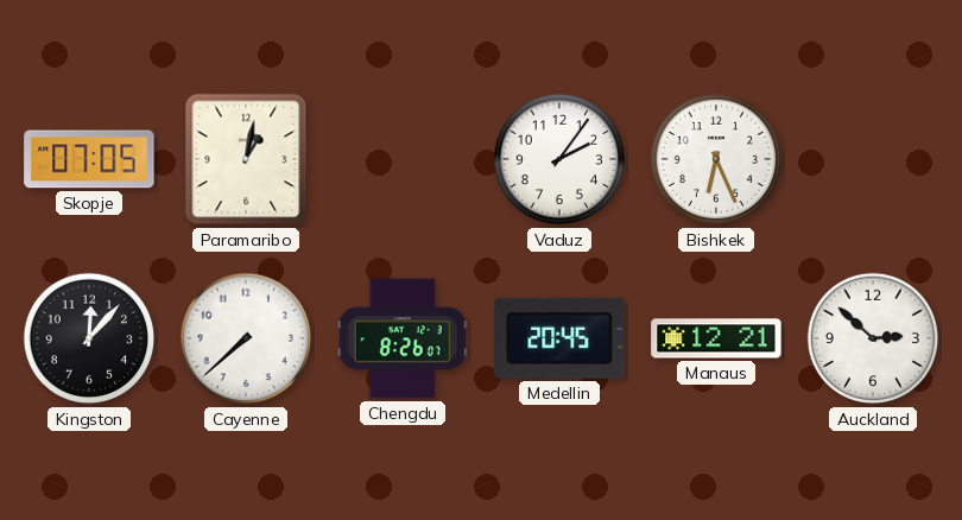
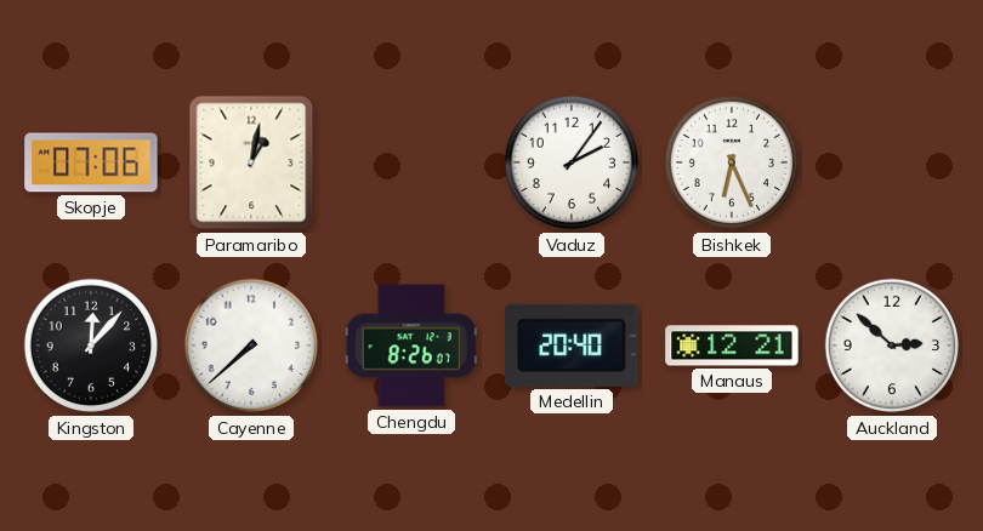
Skopje: 07:05 -> 07:06 (91, 162)
Medellin: 20:45 -> 20:40 (572, 346)
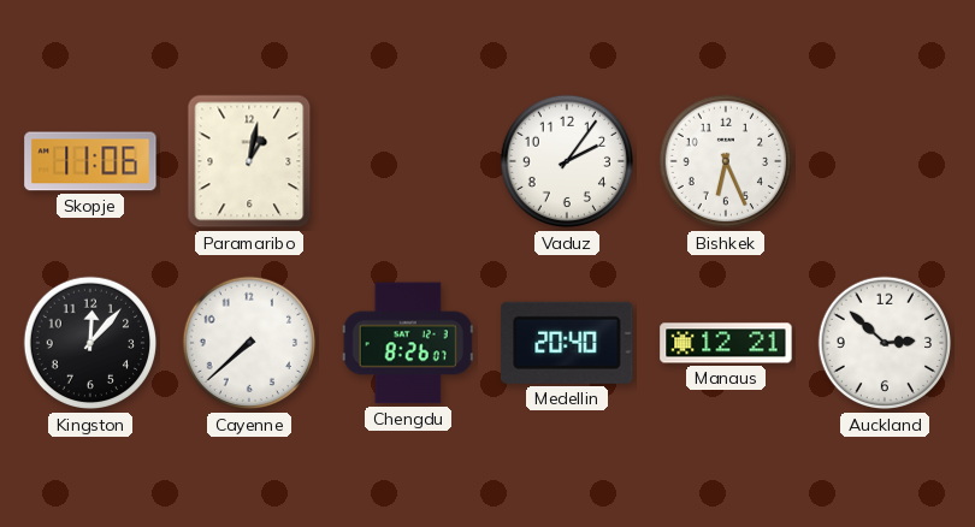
Skopje: 07:06 -> 11:06 (90, 161)
